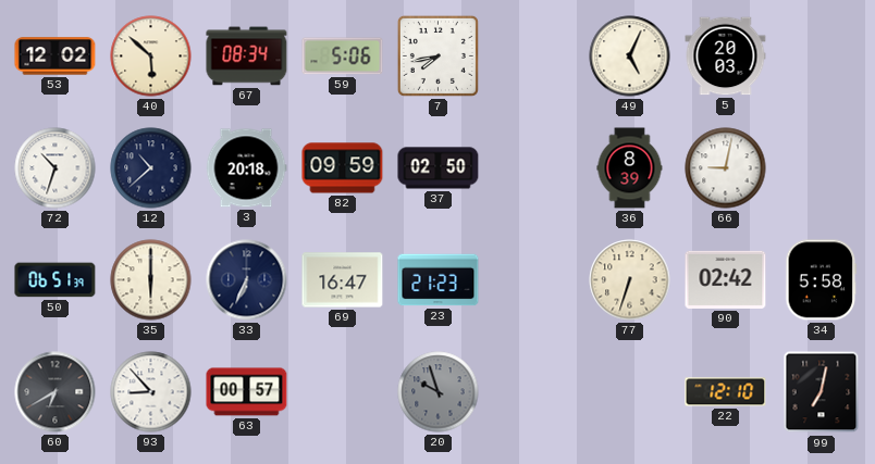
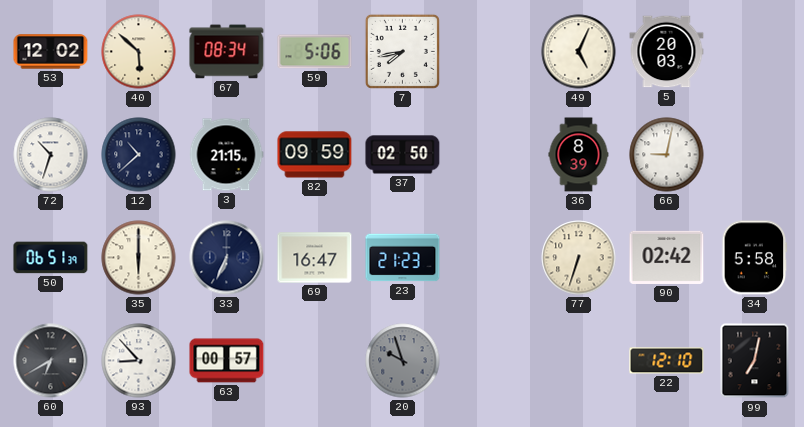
3: 20:18 -> 21:15 (226, 155)
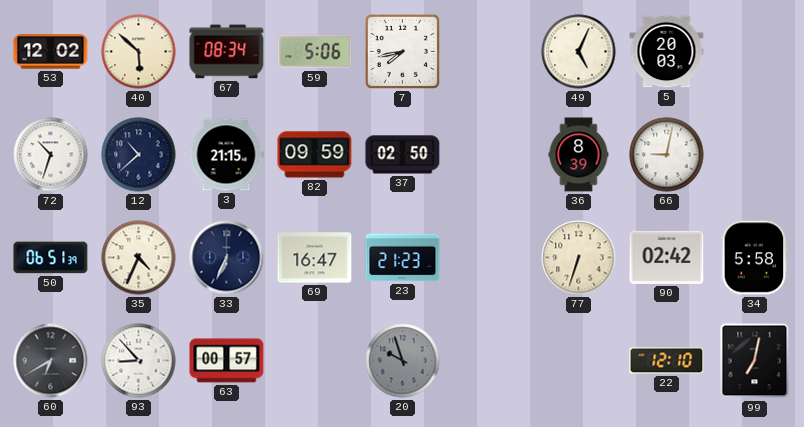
35: 6:00 -> 4:34 (139, 258)
